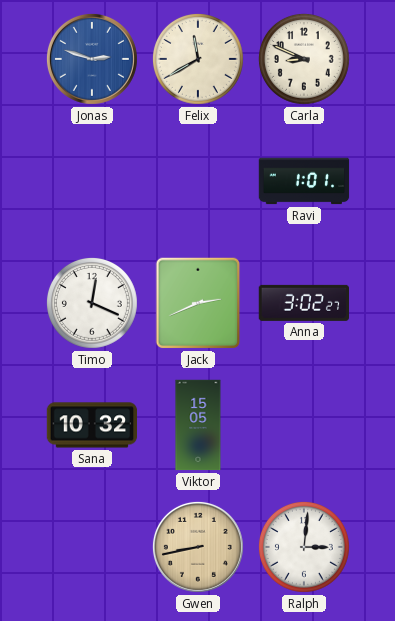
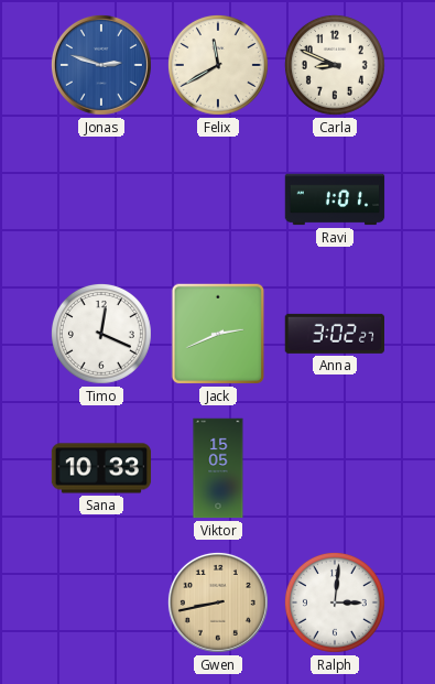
Sana: 10:32 -> 10:33 (101, 468)
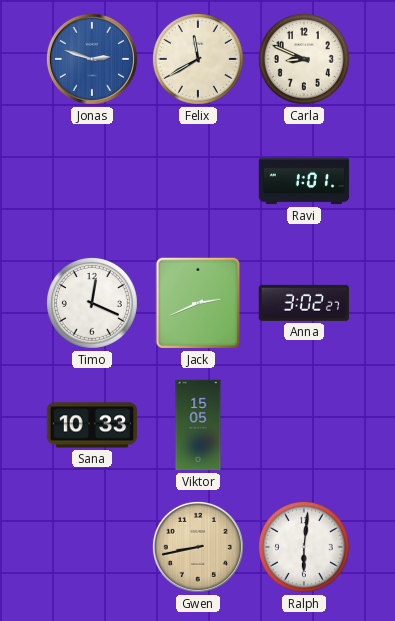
Ralph: 3:01 -> 6:01 (304, 547)
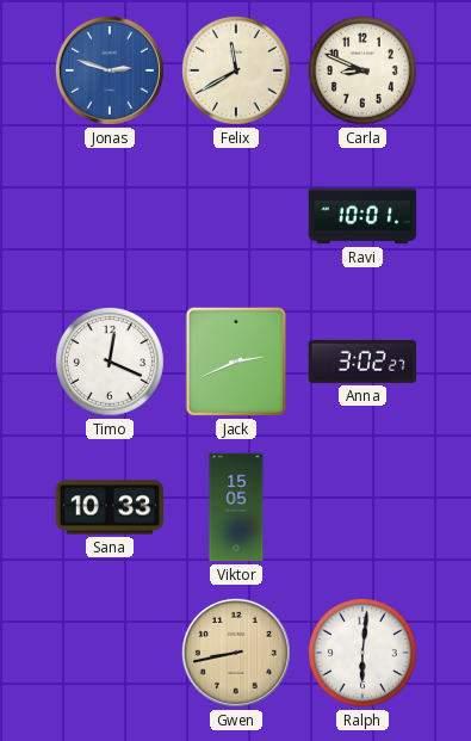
Ravi: 1:01 -> 10:01 (362, 216)
